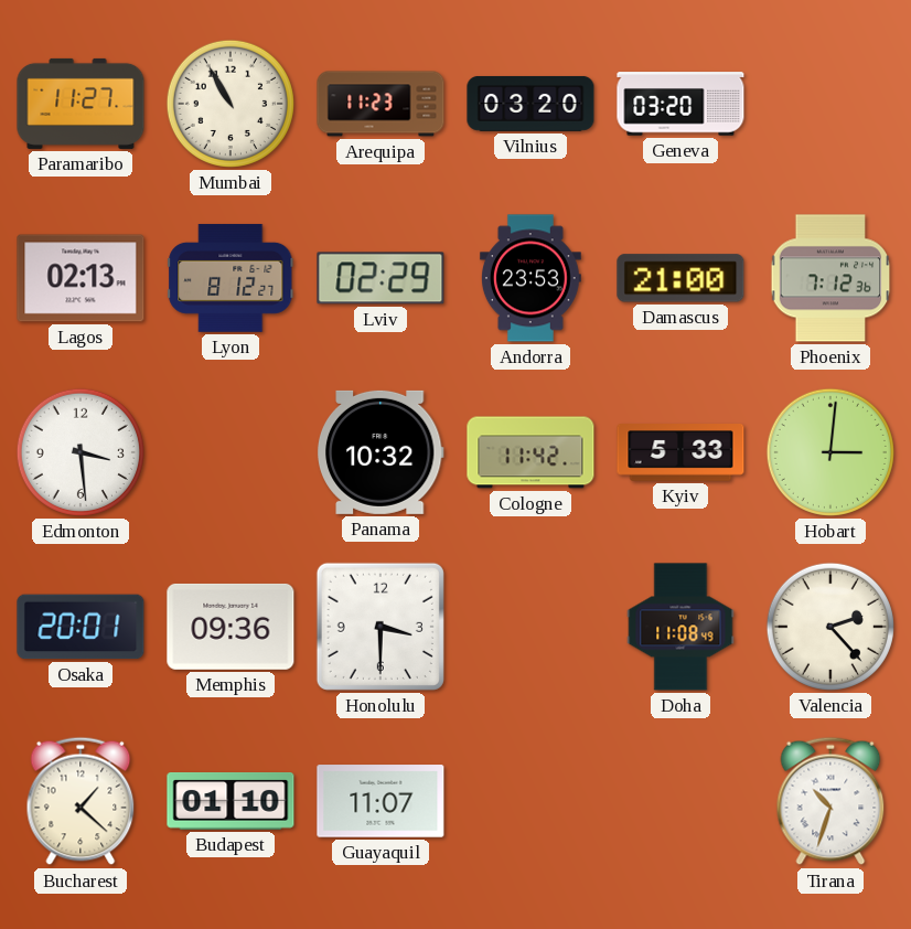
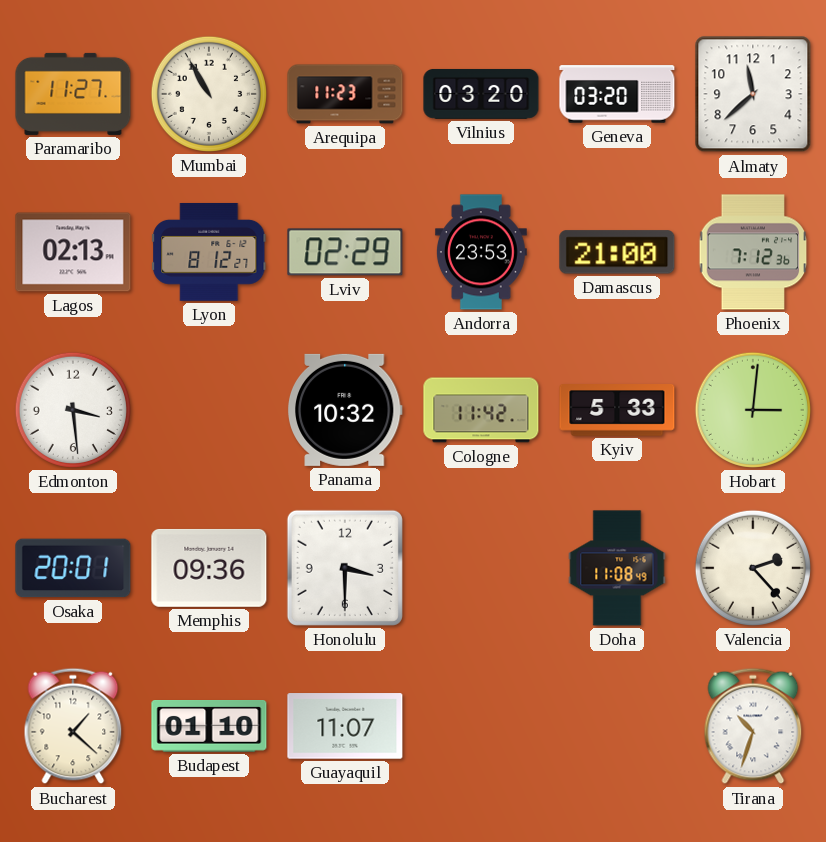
Almaty: none -> 11:38 (753, 94)
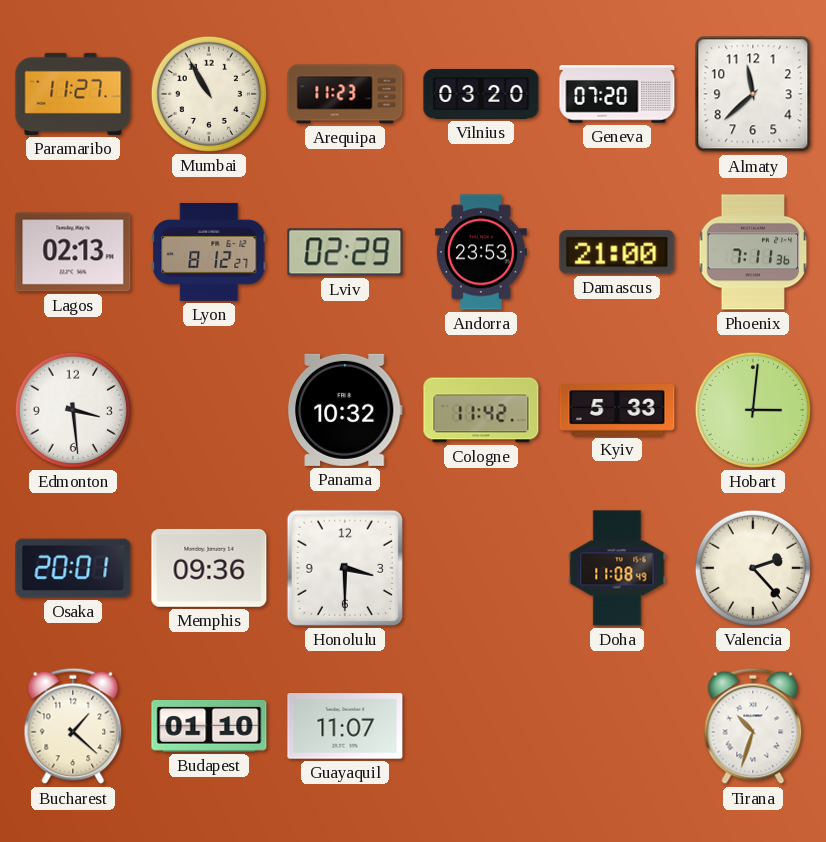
Geneva: 03:20 -> 07:20 (617, 94)
Phoenix: 7:12 -> 7:11 (753, 252)
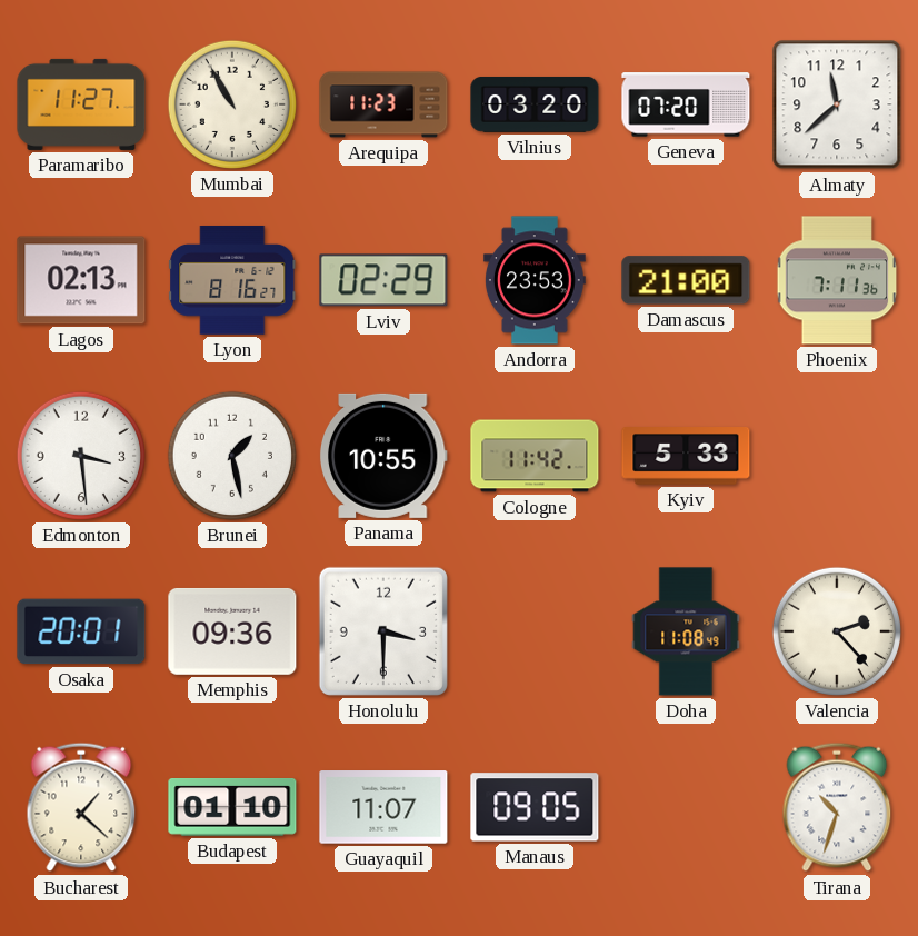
Lyon: 8:12 -> 8:16 (232, 280)
Brunei: none -> 1:28 (232, 456)
Panama: 10:32 -> 10:55 (383, 456)
Hobart: 3:01 -> none (753, 410)
Manaus: none -> 09:05 (535, 807)
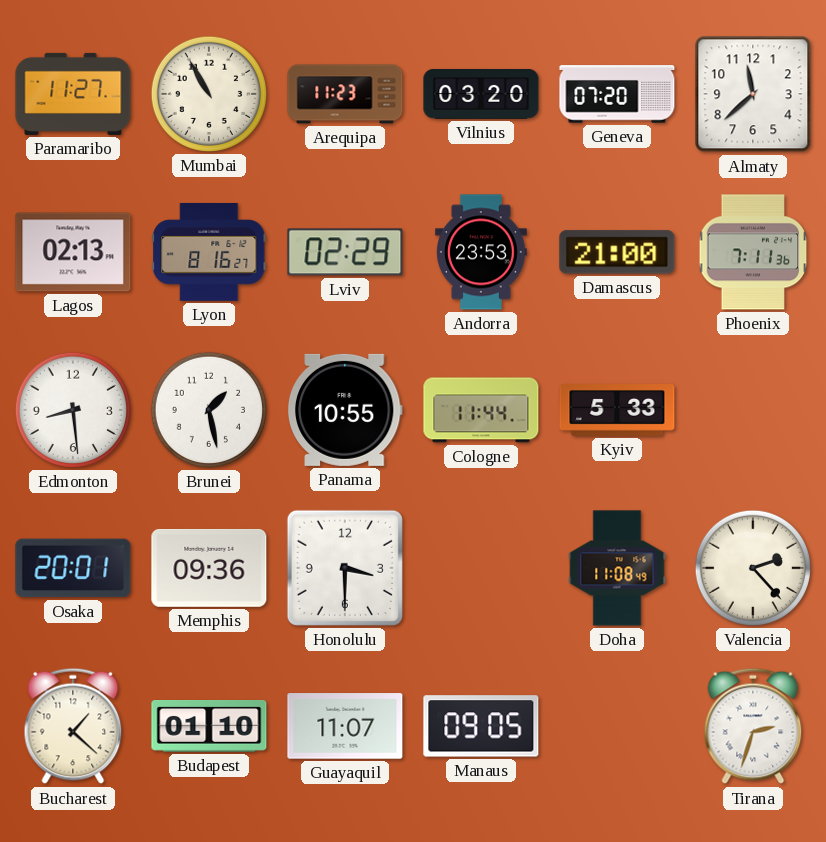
Edmonton: 3:29 -> 8:29 (73, 410)
Cologne: 11:42 -> 11:44 (481, 410)
Tirana: 10:33 -> 2:33 (753, 726)
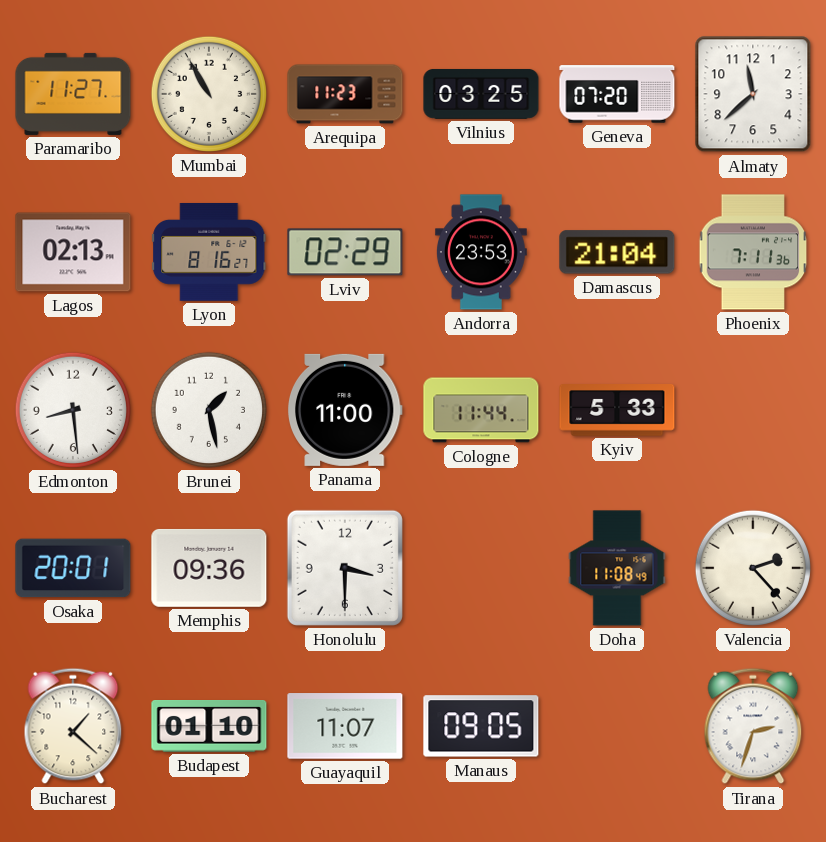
Vilnius: 03:20 -> 03:25 (481, 94)
Damascus: 21:00 -> 21:04 (617, 252)
Panama: 10:55 -> 11:00 (345, 410)
